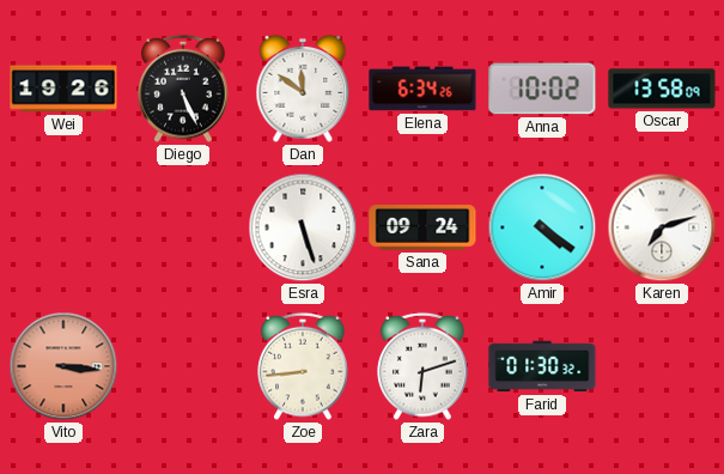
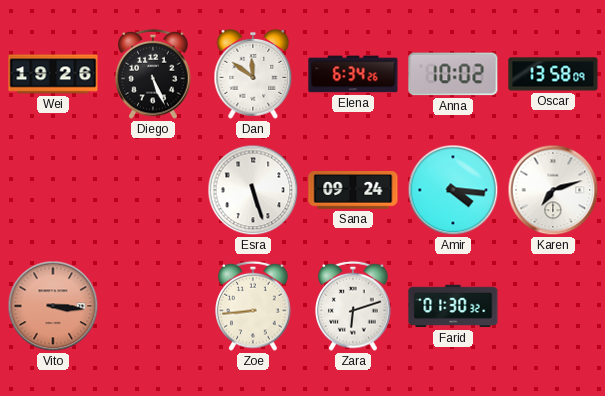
Amir: 4:21 -> 4:16 (453, 190)
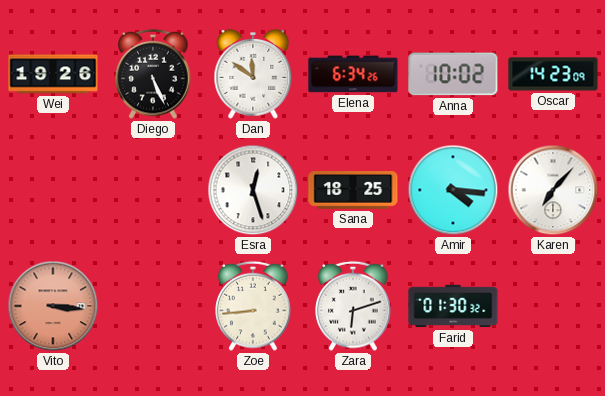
Oscar: 13:58 -> 14:23 (553, 74)
Esra: 5:27 -> 12:27 (253, 190)
Sana: 09:24 -> 18:25 (353, 191)
Karen: 7:12 -> 7:07 (553, 190)
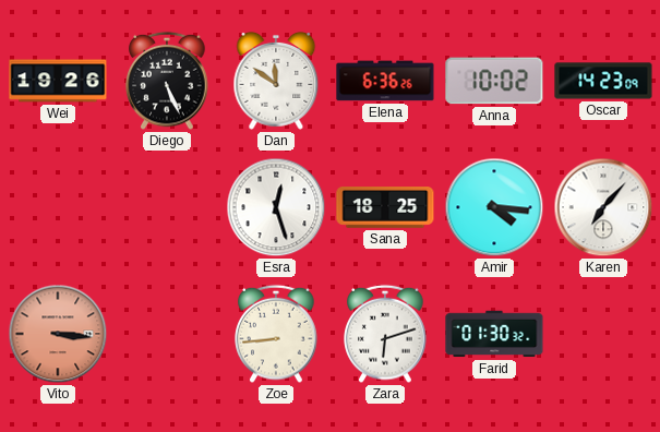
Elena: 6:34 -> 6:36 (385, 81)
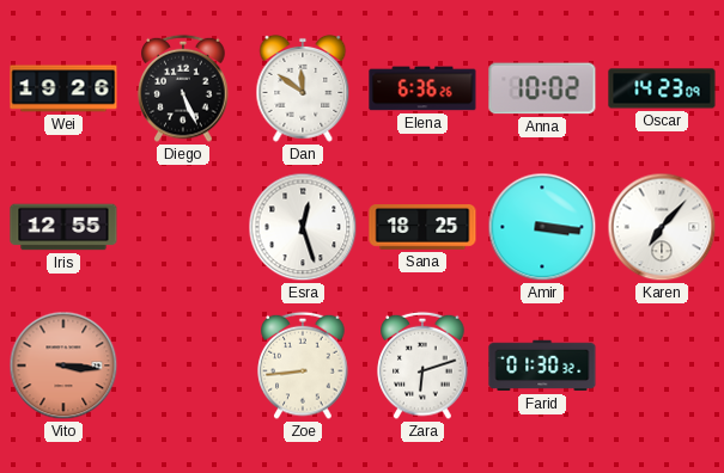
Iris: none -> 12:55 (63, 227)
Amir: 4:16 -> 3:16 (542, 227)
